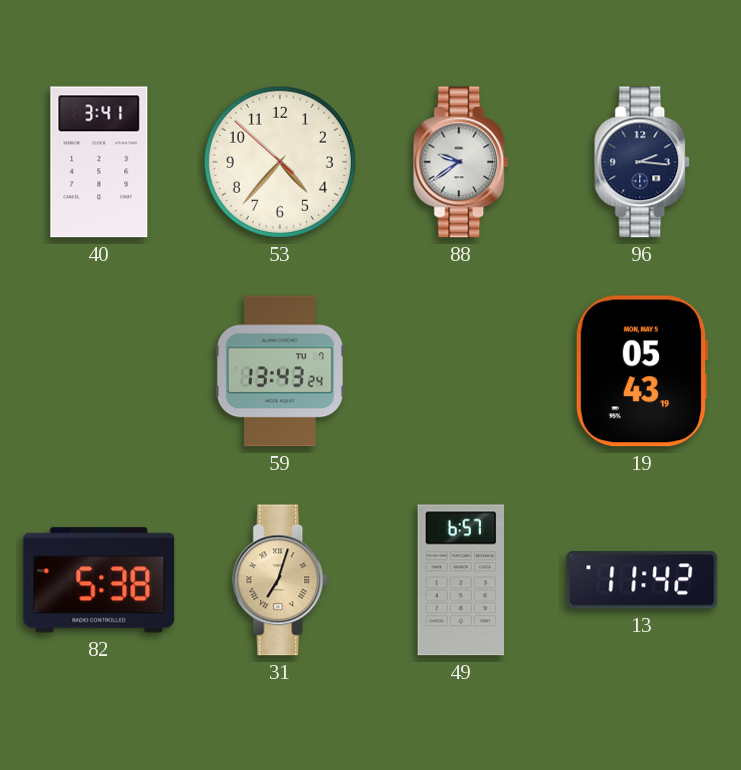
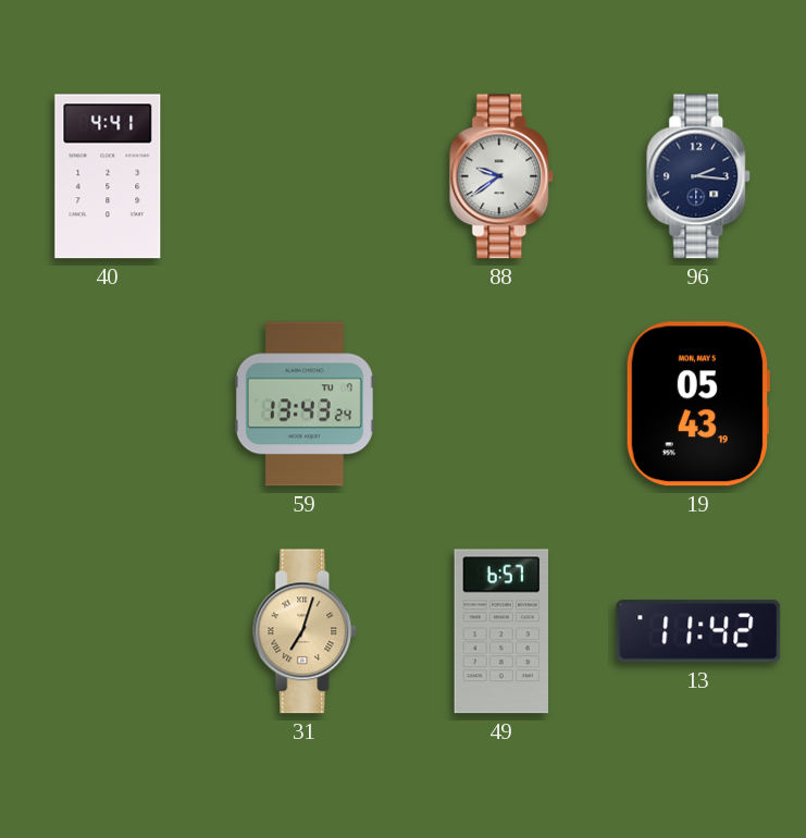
40: 3:41 -> 4:41 (108, 176)
53: 4:36 -> none (280, 162)
82: 5:38 -> none (99, 580)
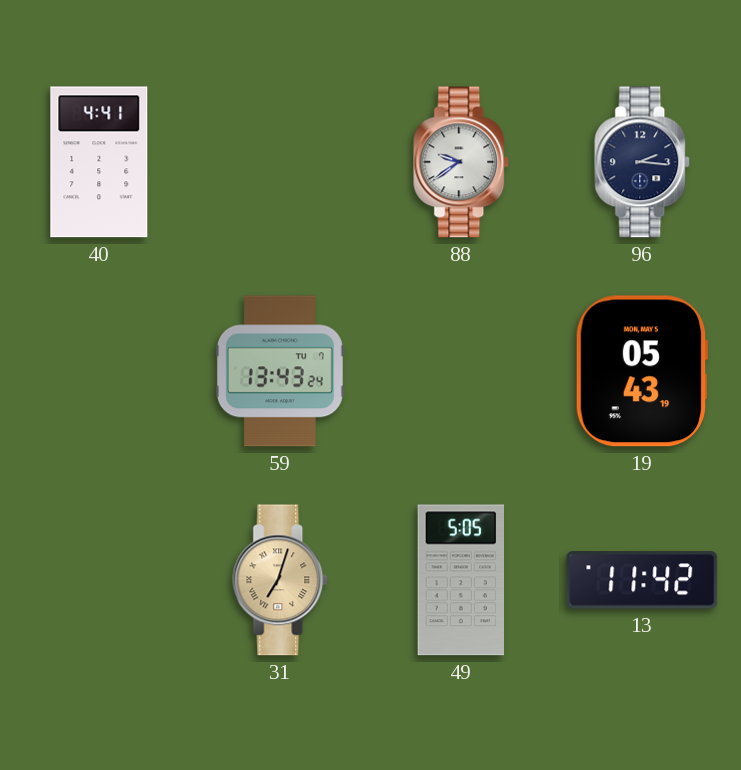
49: 6:57 -> 5:05 (461, 580)
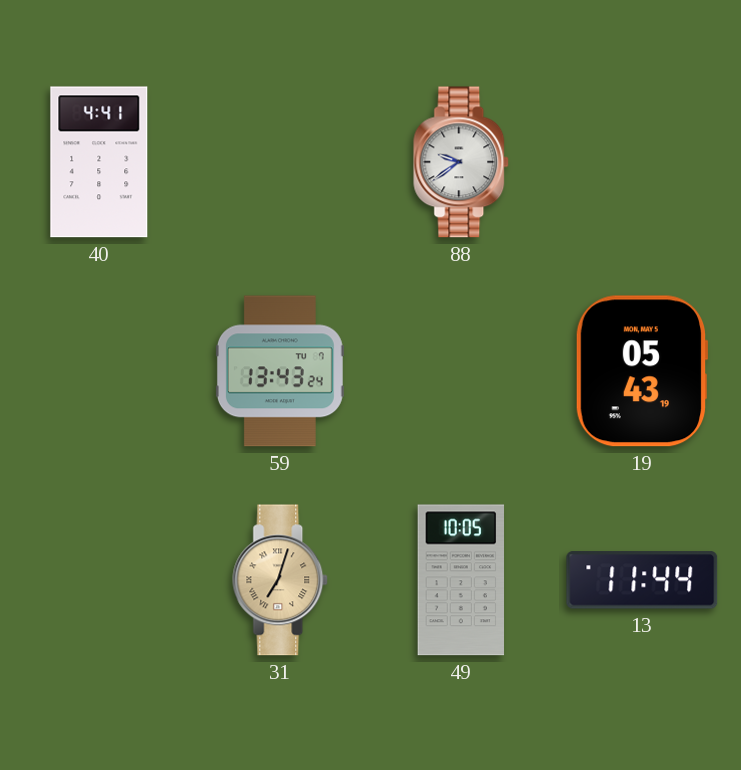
96: 2:16 -> none (643, 162)
49: 5:05 -> 10:05 (461, 580)
13: 11:42 -> 11:44 (642, 580)
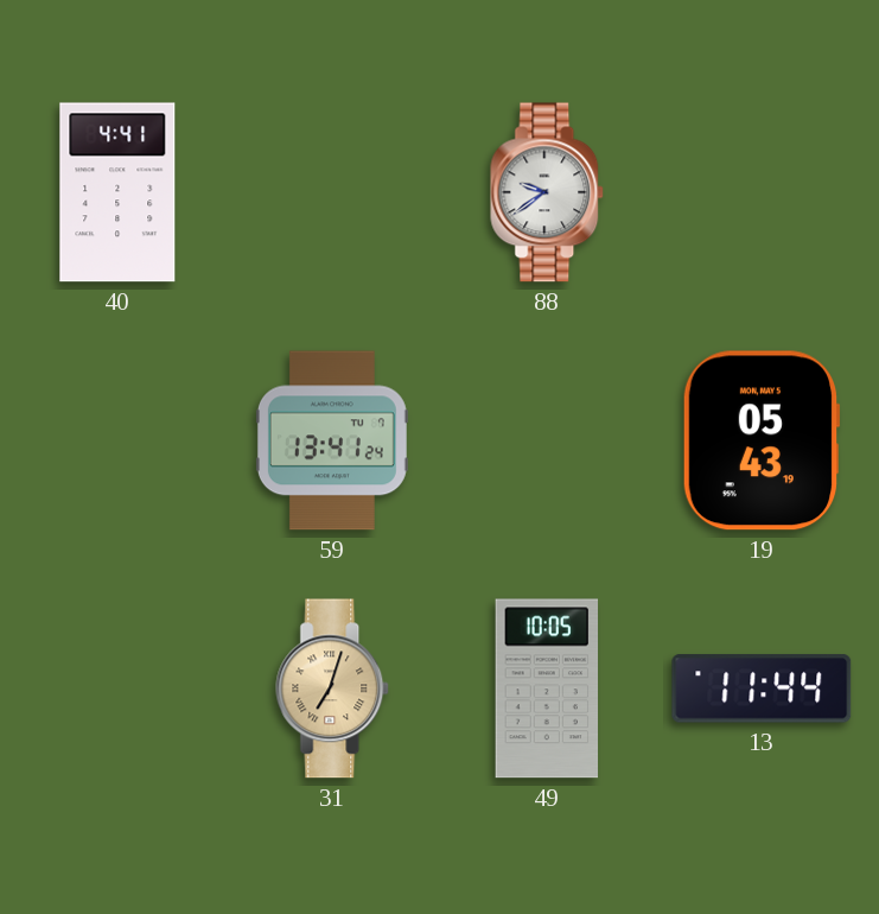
59: 13:43 -> 13:41 (332, 440)
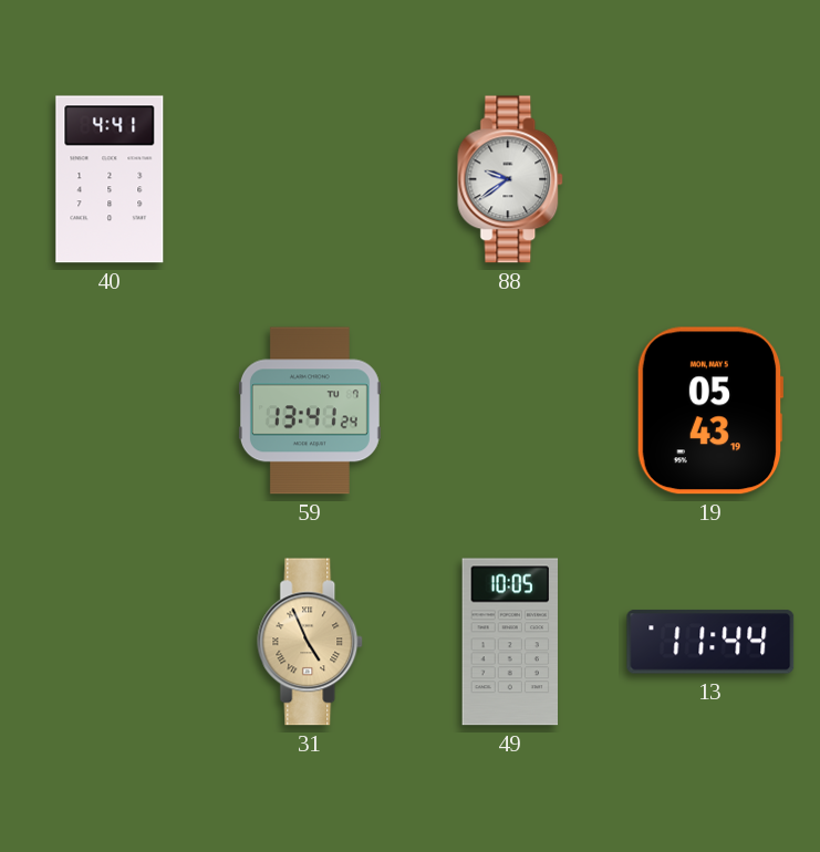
31: 7:03 -> 4:56 (311, 642)
